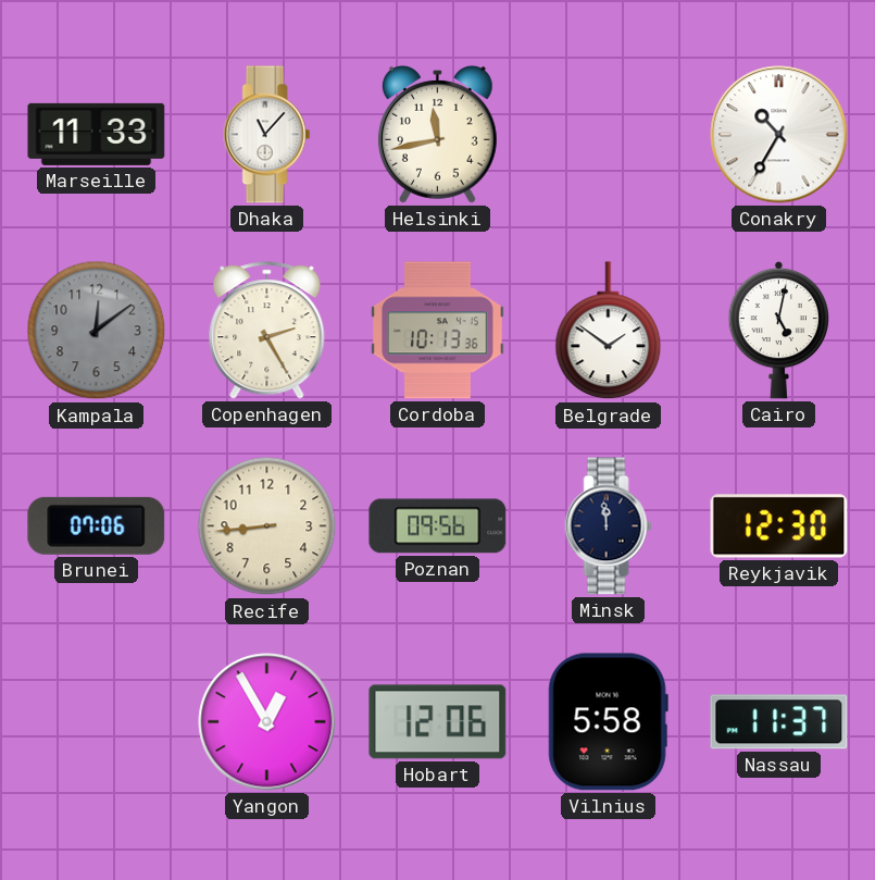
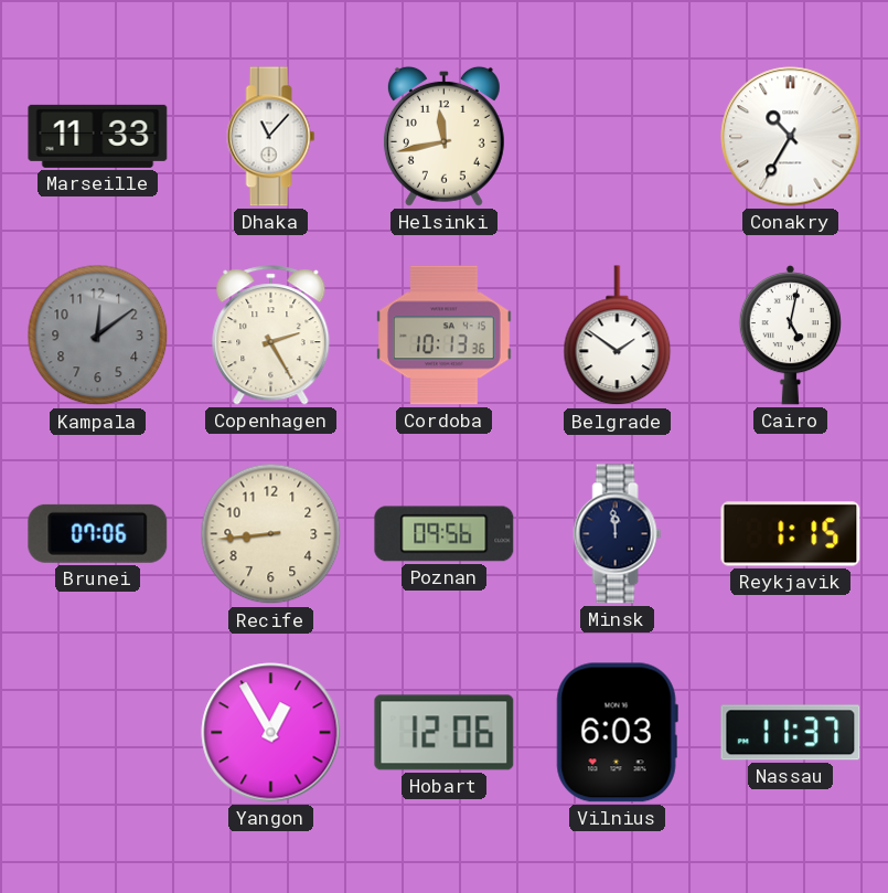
Reykjavik: 12:30 -> 1:15 (791, 534)
Vilnius: 5:58 -> 6:03 (617, 733)
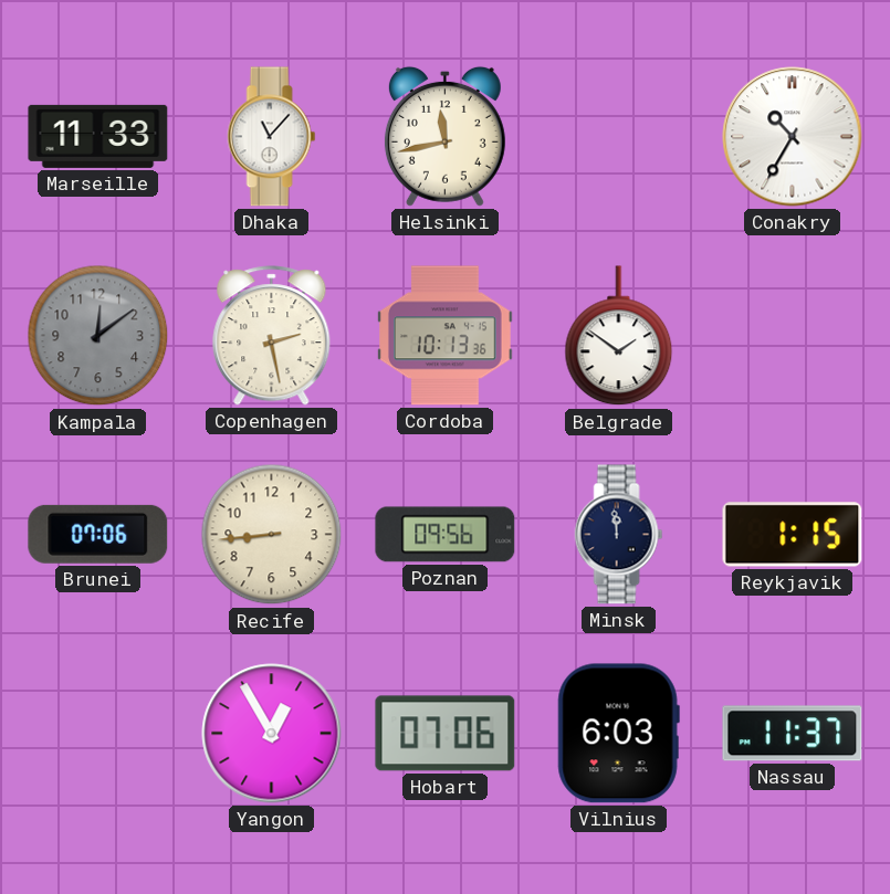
Copenhagen: 2:25 -> 2:28 (272, 336)
Cairo: 5:02 -> none (790, 334)
Hobart: 12:06 -> 07:06 (446, 734)
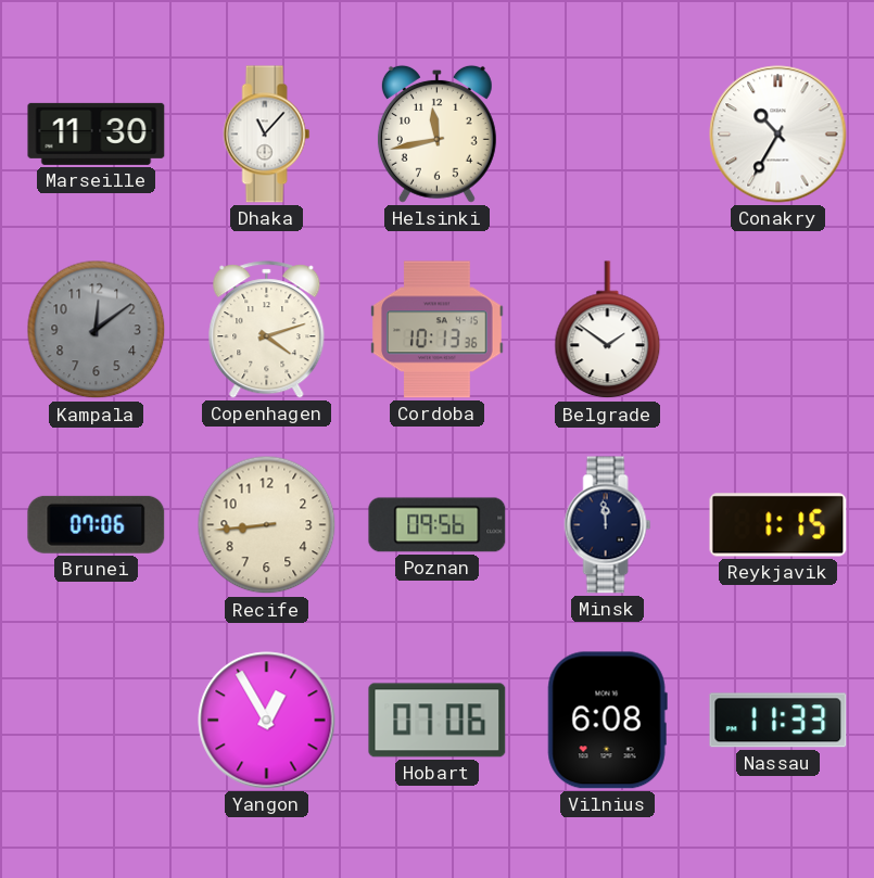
Marseille: 11:33 -> 11:30 (97, 133)
Copenhagen: 2:28 -> 4:12 (267, 330)
Vilnius: 6:03 -> 6:08 (607, 721)
Nassau: 11:37 -> 11:33 (778, 721)
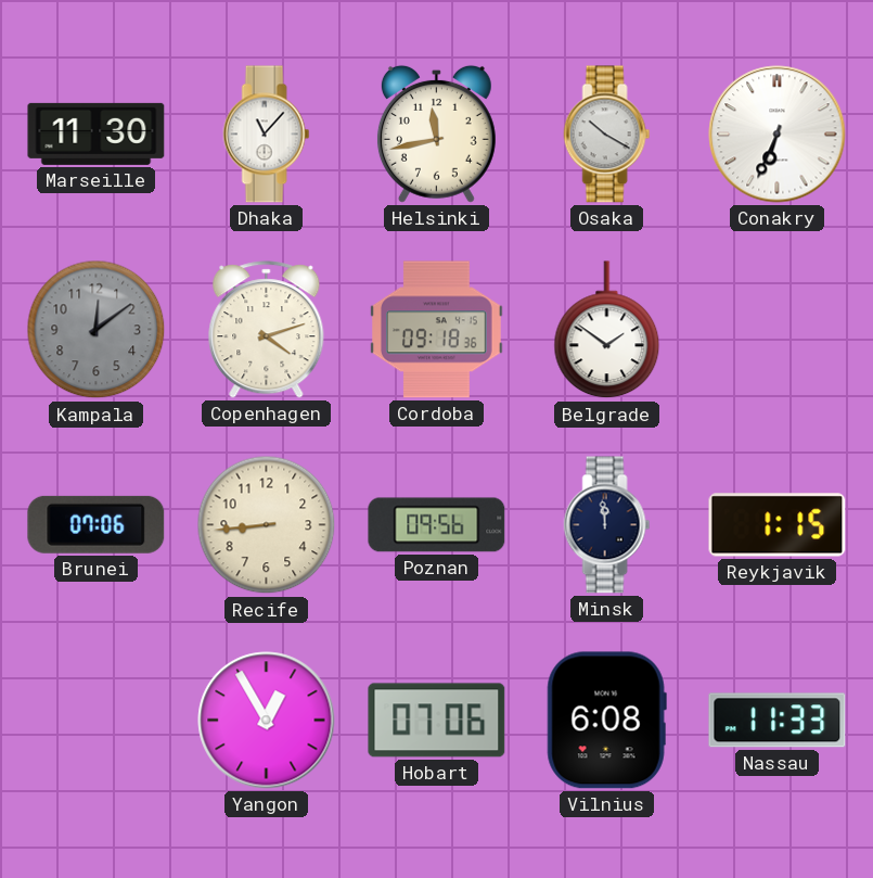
Osaka: none -> 10:20 (607, 135)
Conakry: 10:35 -> 6:34 (778, 135)
Cordoba: 10:13 -> 09:18 (437, 330)
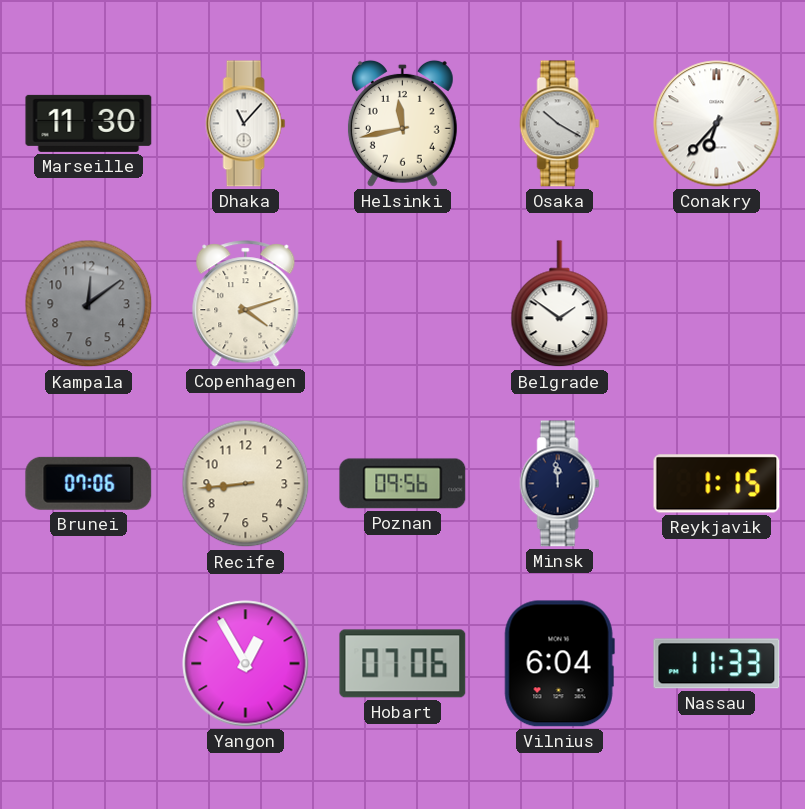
Conakry: 6:34 -> 6:37 (717, 124)
Cordoba: 09:18 -> none (437, 330)
Vilnius: 6:08 -> 6:04 (559, 664)
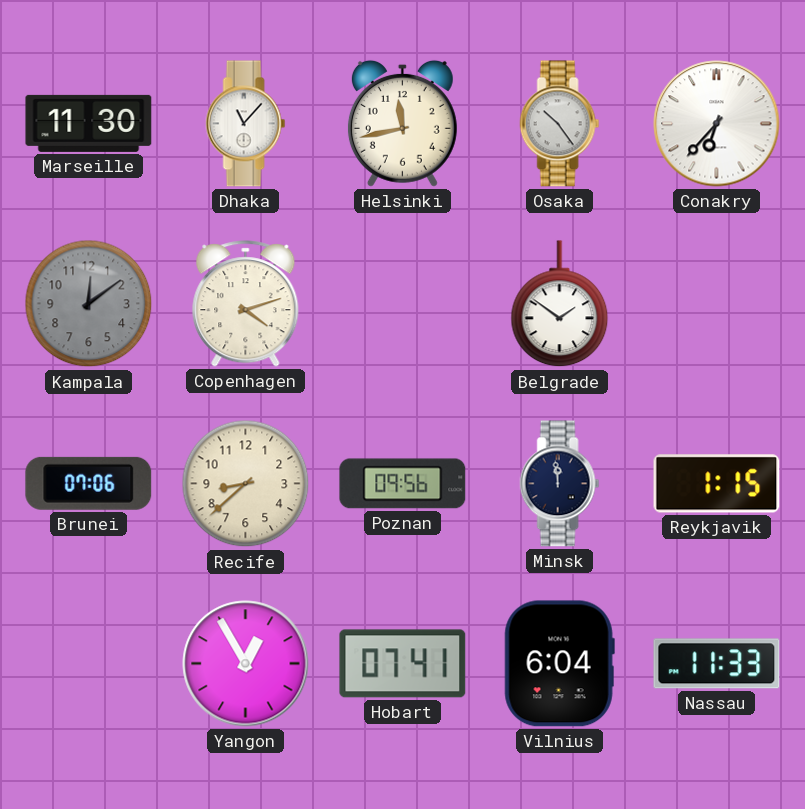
Osaka: 10:20 -> 10:24 (560, 124)
Recife: 8:44 -> 8:38 (246, 484)
Hobart: 07:06 -> 07:41 (403, 664)
